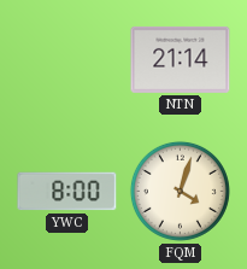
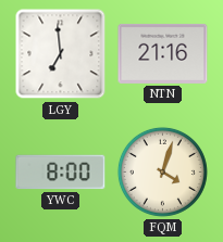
LGY: none -> 6:59 (61, 54)
NTN: 21:14 -> 21:16 (163, 53)
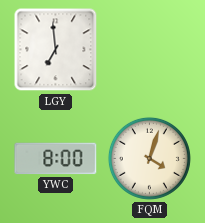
NTN: 21:16 -> none (163, 53)
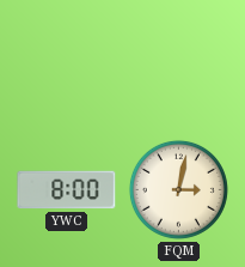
LGY: 6:59 -> none (56, 50)
FQM: 4:03 -> 3:02 (178, 189)
